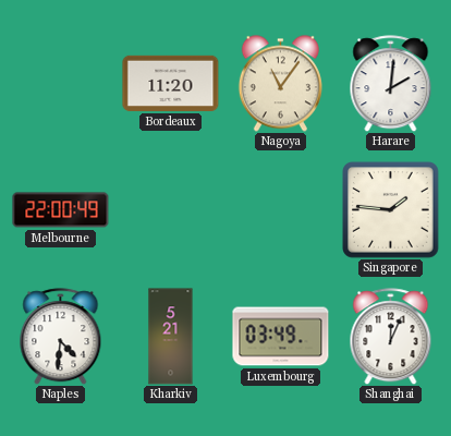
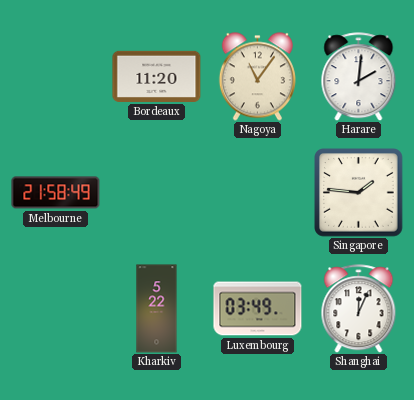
Melbourne: 22:00 -> 21:58 (56, 193)
Naples: 4:31 -> none (61, 337)
Kharkiv: 5:21 -> 5:22 (157, 309)
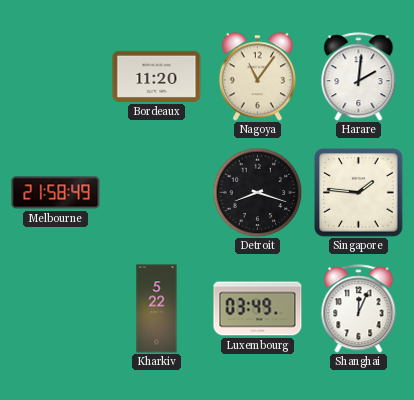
Detroit: none -> 8:18 (257, 192)
